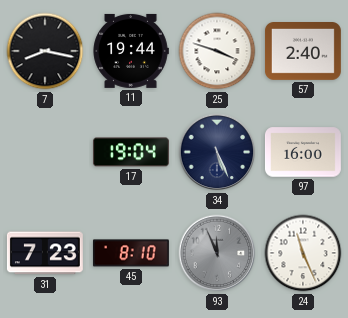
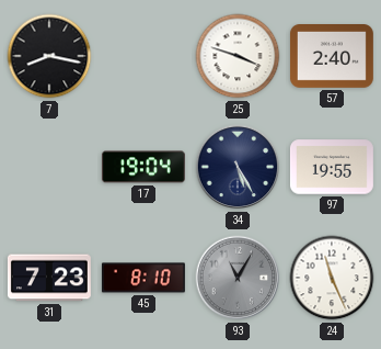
11: 19:44 -> none (131, 51)
34: 5:26 -> 5:25 (238, 167)
97: 16:00 -> 19:55 (332, 167)
93: 11:56 -> 11:05 (238, 278)
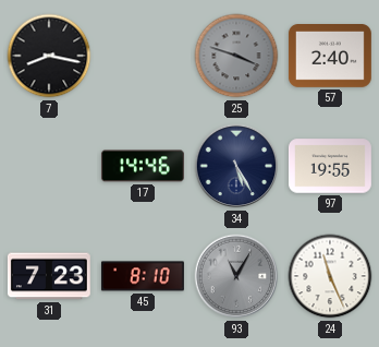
25 dial: white -> grey (236, 56)
17: 19:04 -> 14:46 (143, 166)
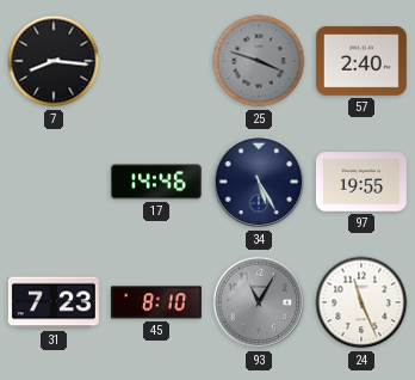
7: 8:17 -> 8:16 (54, 61)
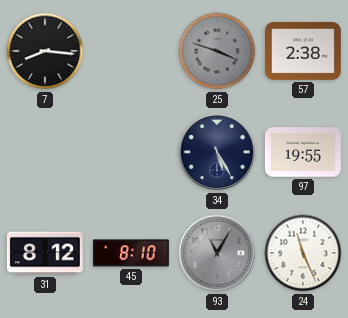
57: 2:40 -> 2:38 (303, 52)
17: 14:46 -> none (156, 182)
31: 7:23 -> 8:12 (45, 253)
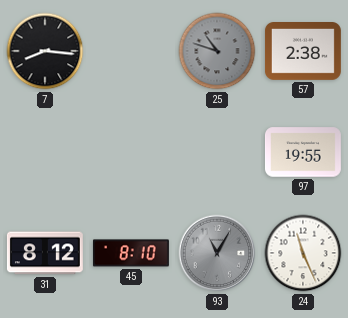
25: 3:48 -> 10:48 (217, 51)
34: 5:25 -> none (217, 152)
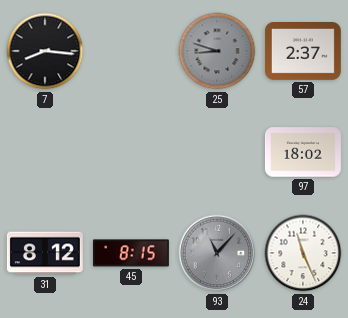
25: 10:48 -> 8:48 (217, 51)
57: 2:38 -> 2:37 (303, 52)
97: 19:55 -> 18:02 (303, 152)
45: 8:10 -> 8:15 (131, 253)
93: 11:05 -> 11:07 (217, 253)
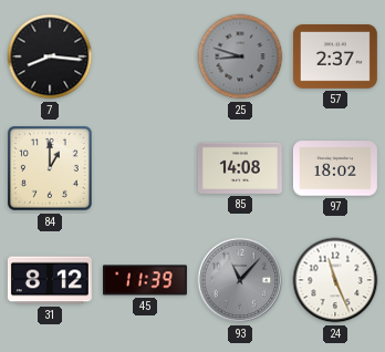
84: none -> 1:00 (51, 169)
85: none -> 14:08 (240, 168)
45: 8:15 -> 11:39 (145, 280)
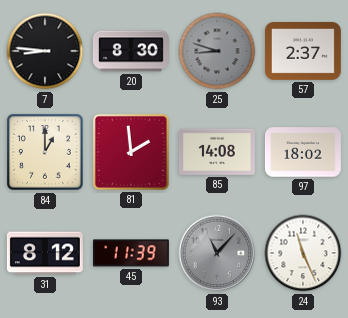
7: 8:16 -> 8:46 (45, 51)
20: none -> 8:30 (131, 51)
81: none -> 1:59 (131, 152)
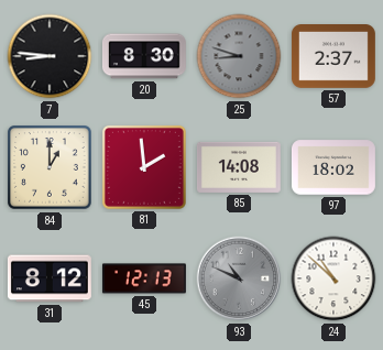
45: 11:39 -> 12:13 (144, 278)
93: 11:07 -> 10:49 (239, 278)
24: 11:26 -> 10:52 (333, 278)
